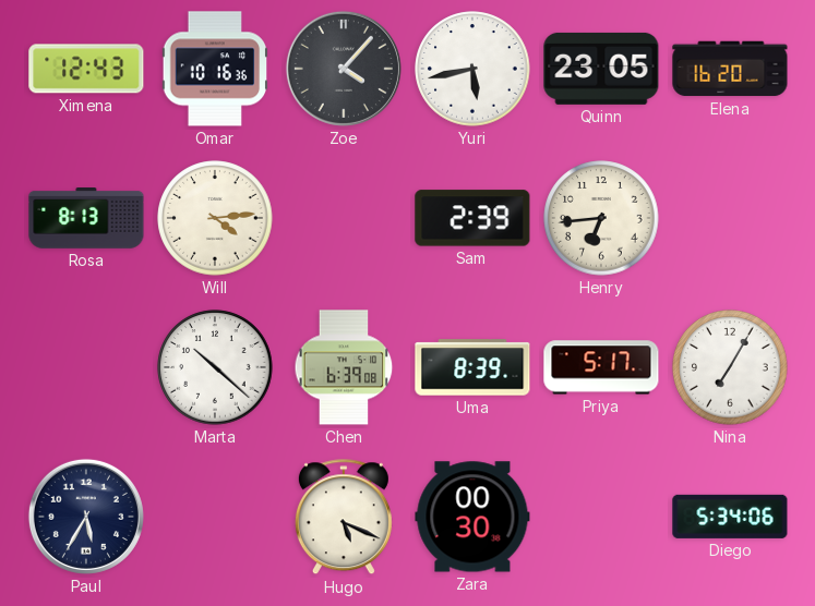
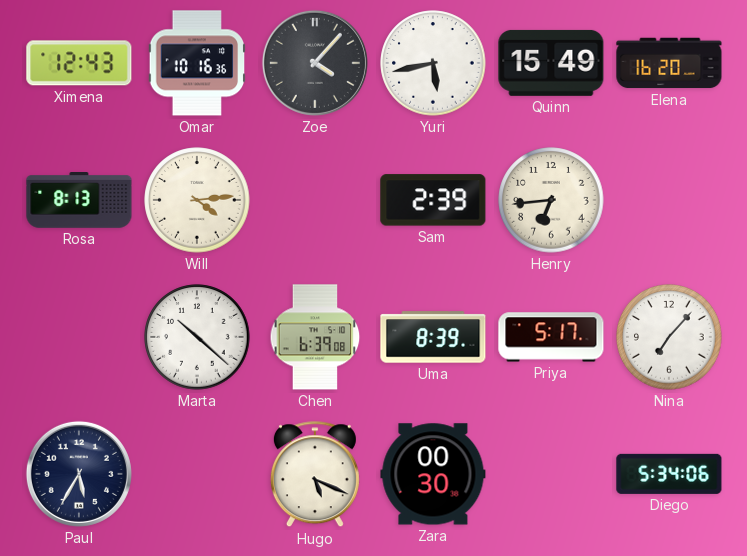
Quinn: 23:05 -> 15:49 (551, 63)
Nina: 7:05 -> 7:07 (669, 337)
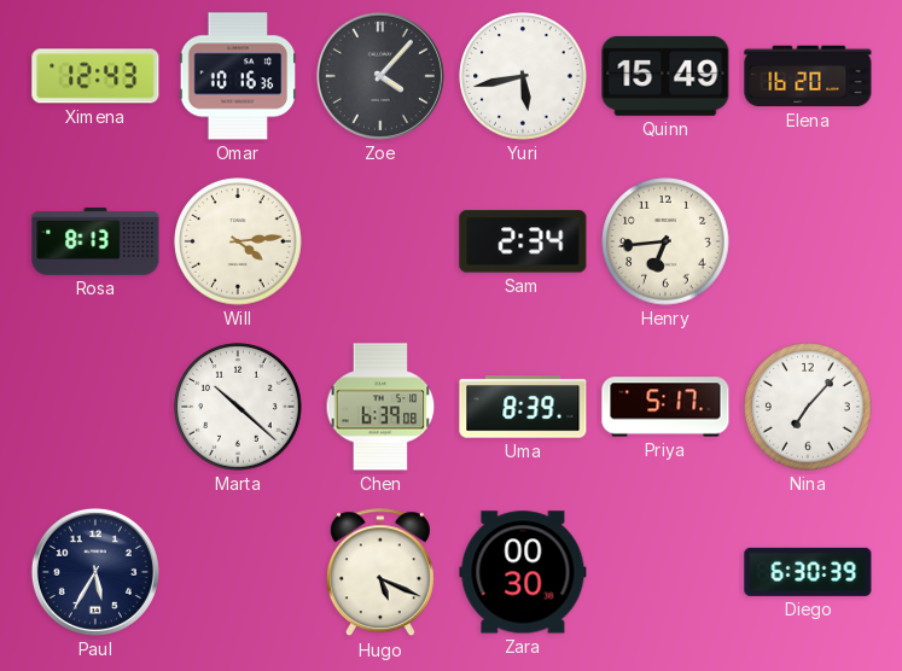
Sam: 2:39 -> 2:34 (523, 241)
Diego: 5:34 -> 6:30 (808, 572)
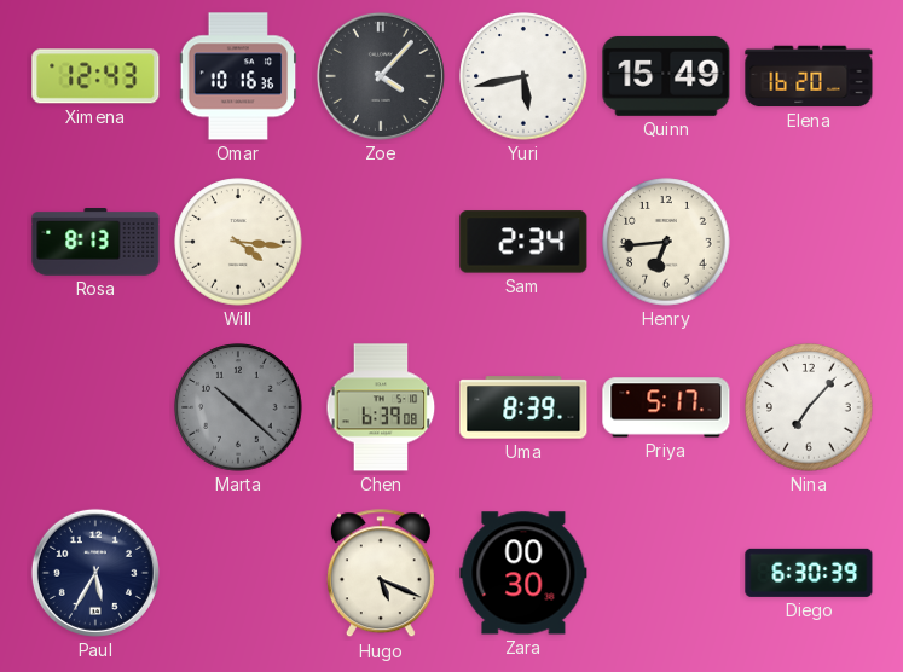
Will: 4:14 -> 4:16 (238, 242)
Marta dial: white -> grey (238, 407)
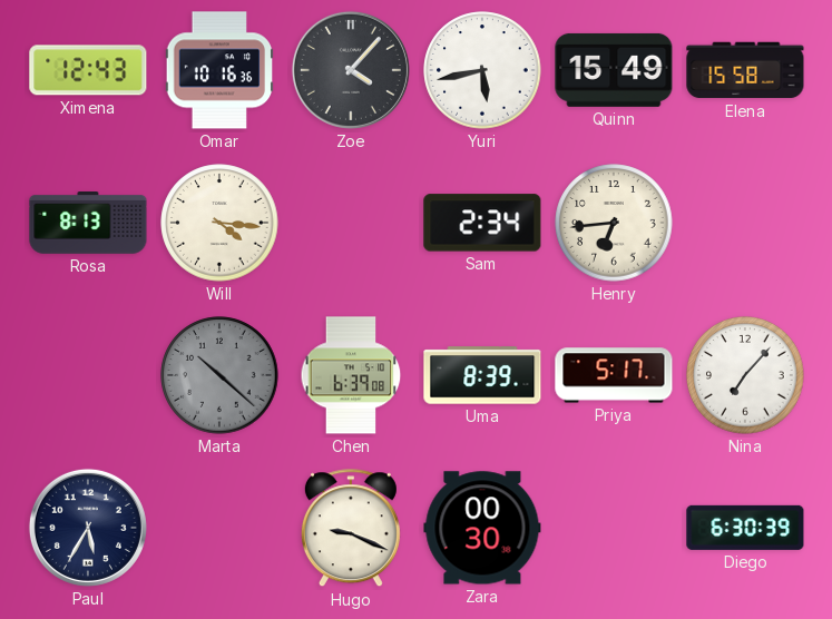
Elena: 16:20 -> 15:58 (745, 70)
Hugo: 5:19 -> 9:19 (351, 529)
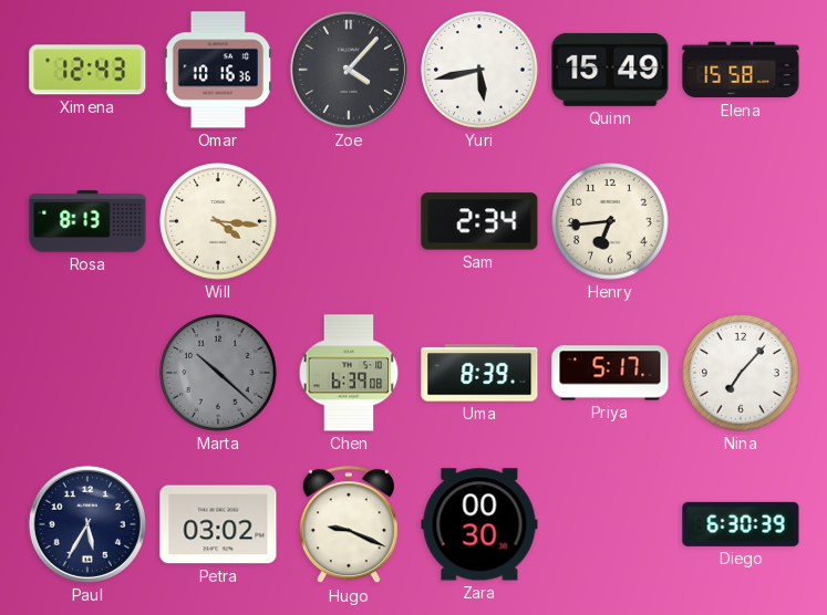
Petra: none -> 03:02 (218, 524)
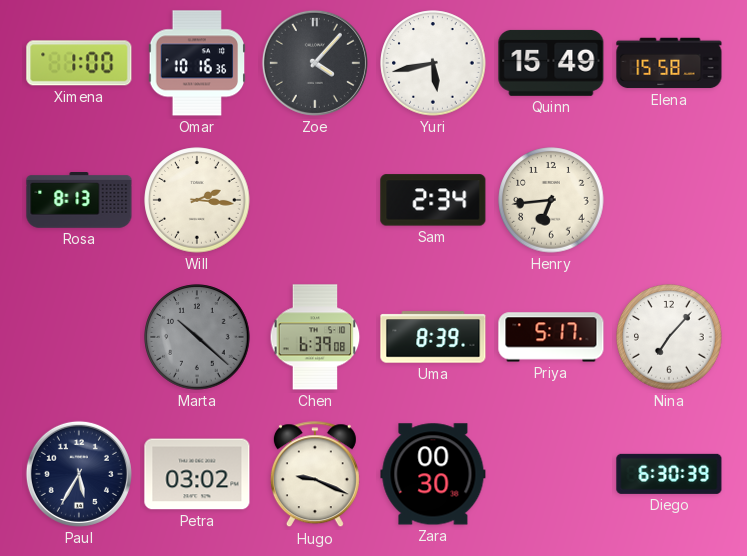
Ximena: 12:43 -> 1:00 (79, 63)
Will: 4:16 -> 2:16 (197, 200)
